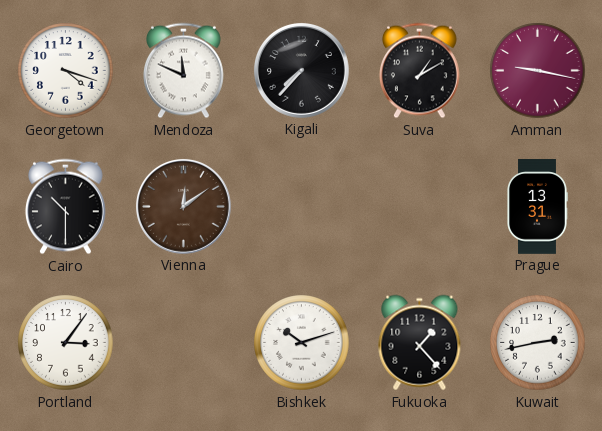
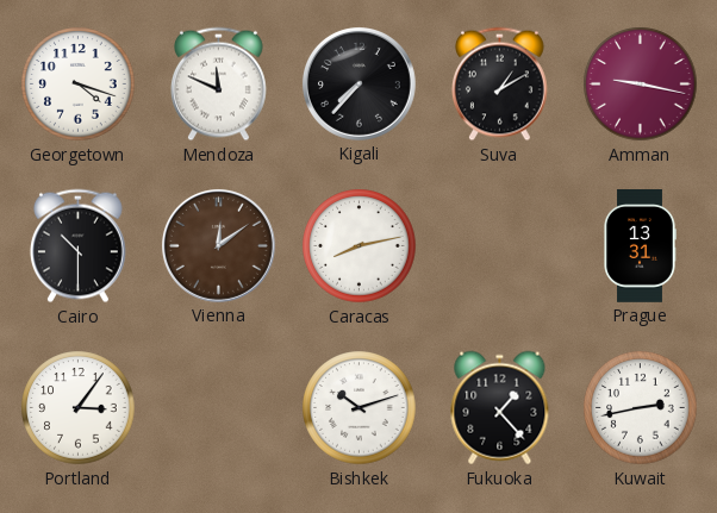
Caracas: none -> 8:13 (360, 246)
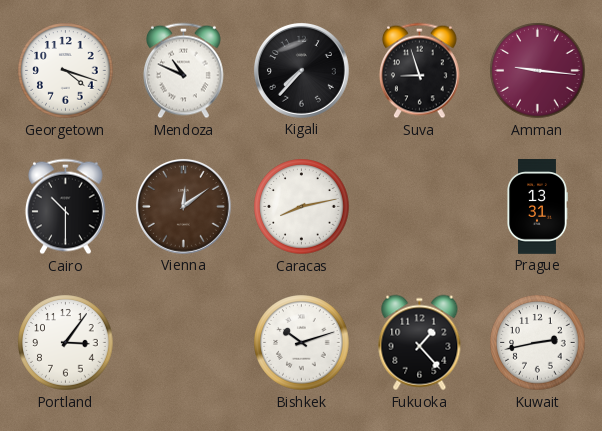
Mendoza: 11:49 -> 10:49 (183, 71)
Suva: 1:10 -> 8:57 (419, 71)
Amman: 9:17 -> 9:16 (538, 71)
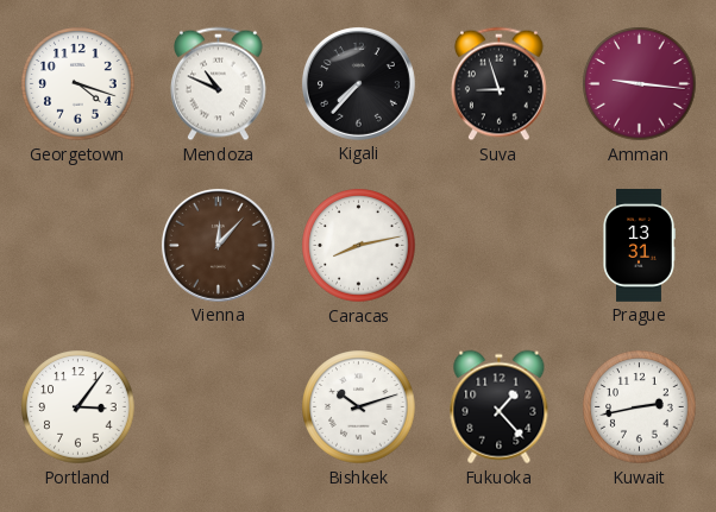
Cairo: 10:30 -> none (65, 207)
Vienna: 12:09 -> 12:07 (218, 245)
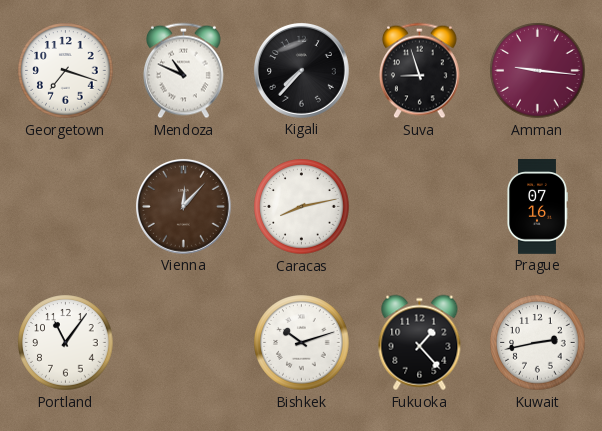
Georgetown: 4:18 -> 7:18 (66, 71)
Prague: 13:31 -> 07:16 (537, 207)
Portland: 3:06 -> 11:06 (66, 343)
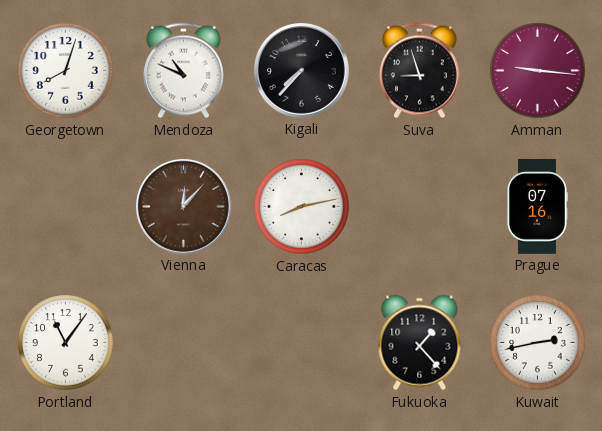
Georgetown: 7:18 -> 8:03 (66, 71)
Bishkek: 10:12 -> none (302, 343)
